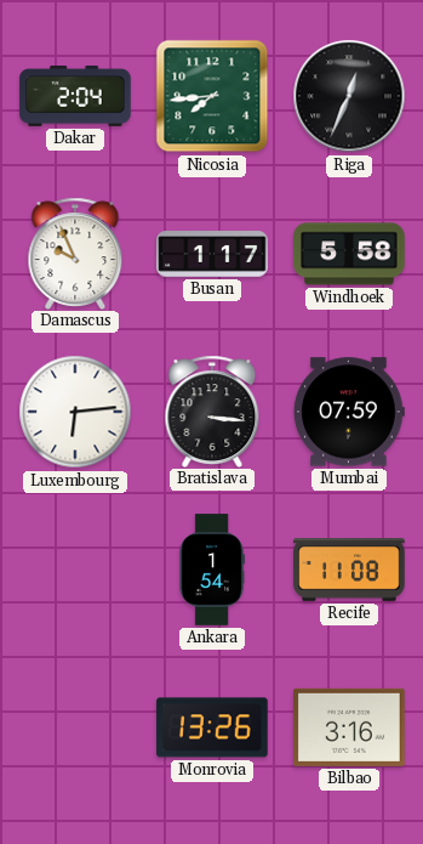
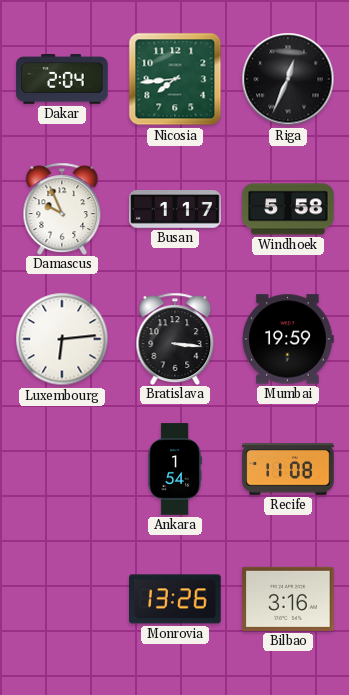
Mumbai: 07:59 -> 19:59 (288, 339)
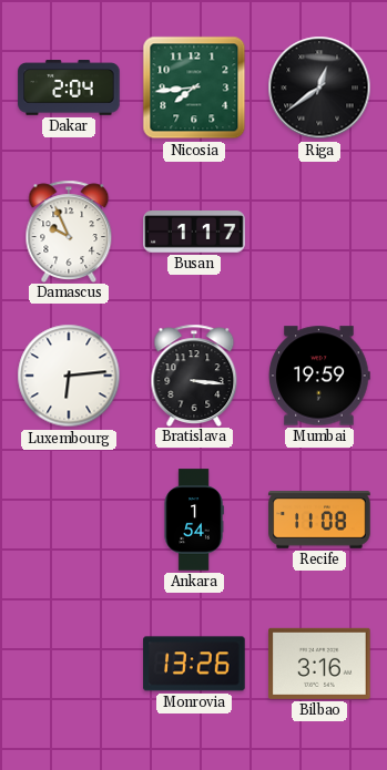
Riga: 12:34 -> 12:39 (319, 88)
Windhoek: 5:58 -> none (288, 209)
